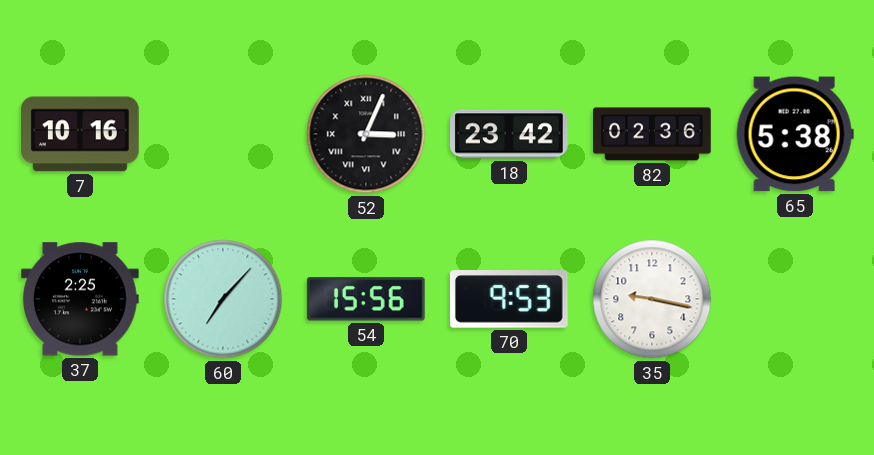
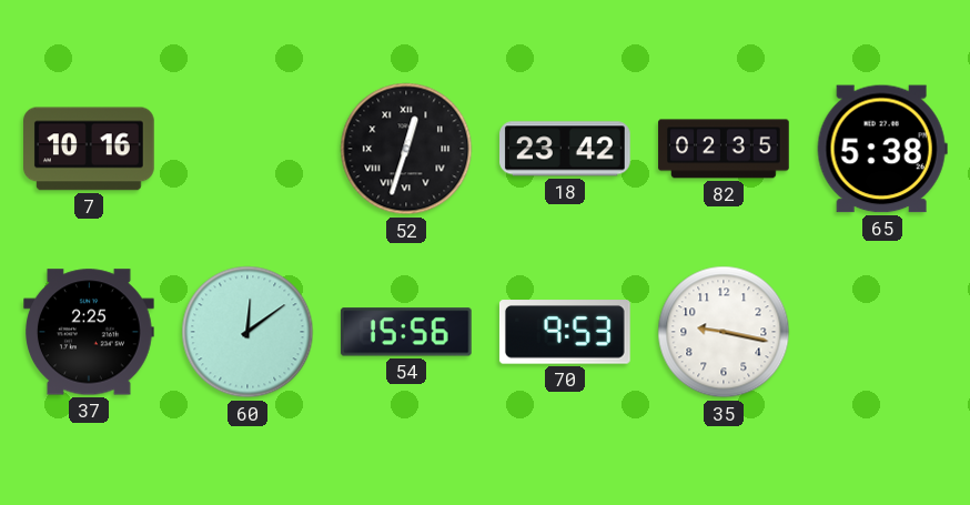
52: 3:04 -> 12:33 (406, 149)
82: 02:36 -> 02:35 (724, 149)
60: 7:07 -> 12:09 (247, 332)
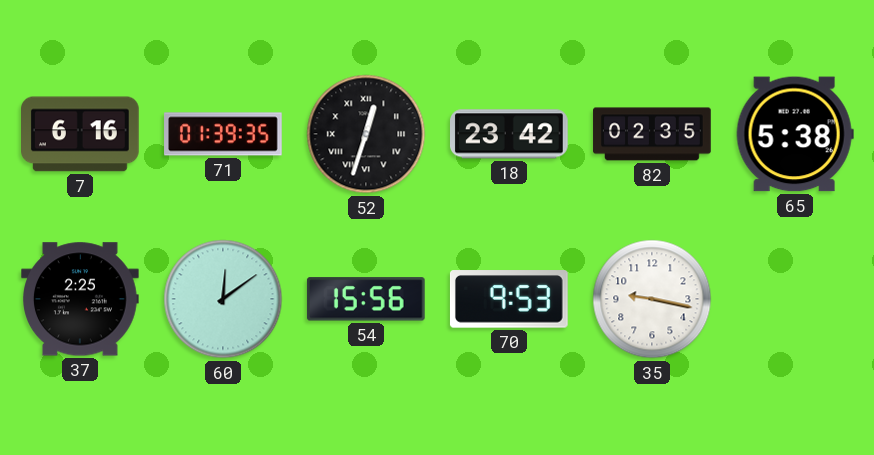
7: 10:16 -> 6:16 (81, 134)
71: none -> 01:39 (223, 134)
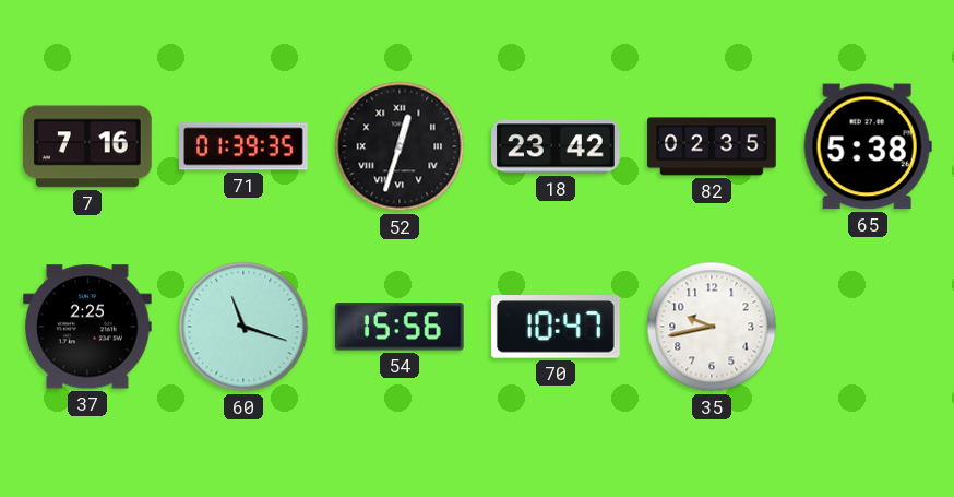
7: 6:16 -> 7:16 (88, 146)
60: 12:09 -> 11:18 (243, 327)
70: 9:53 -> 10:47 (556, 327)
35: 9:17 -> 9:43 (712, 327)
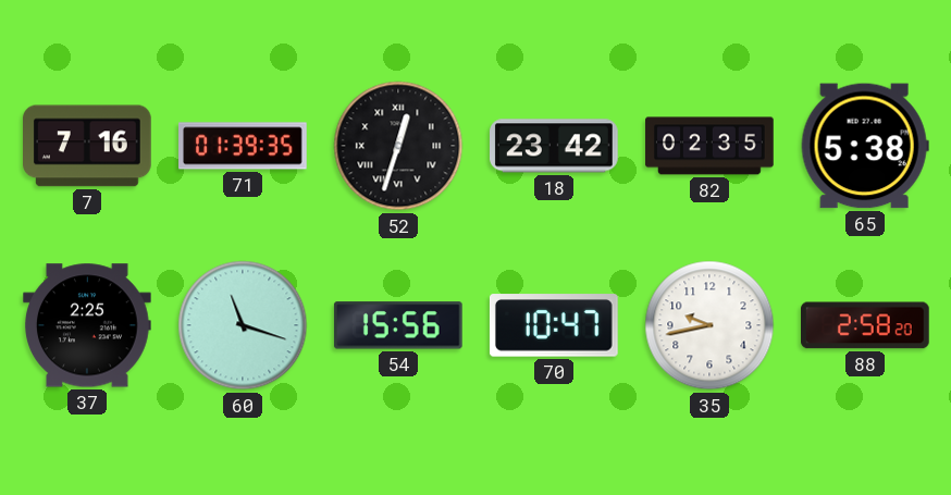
88: none -> 2:58 (866, 325)
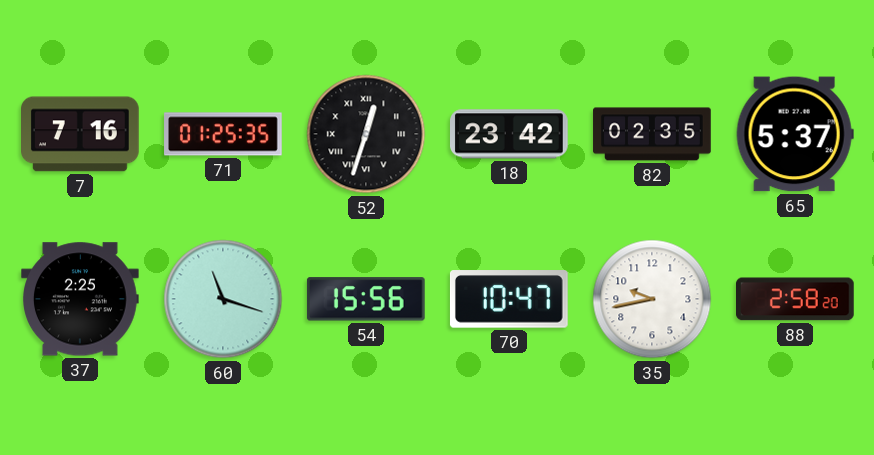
71: 01:39 -> 01:25 (223, 134)
65: 5:38 -> 5:37 (795, 134)
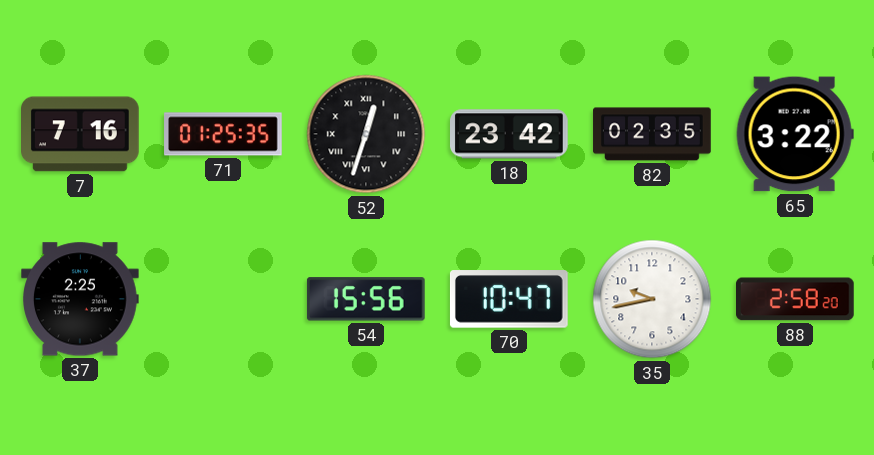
65: 5:37 -> 3:22 (795, 134)
60: 11:18 -> none (223, 299)
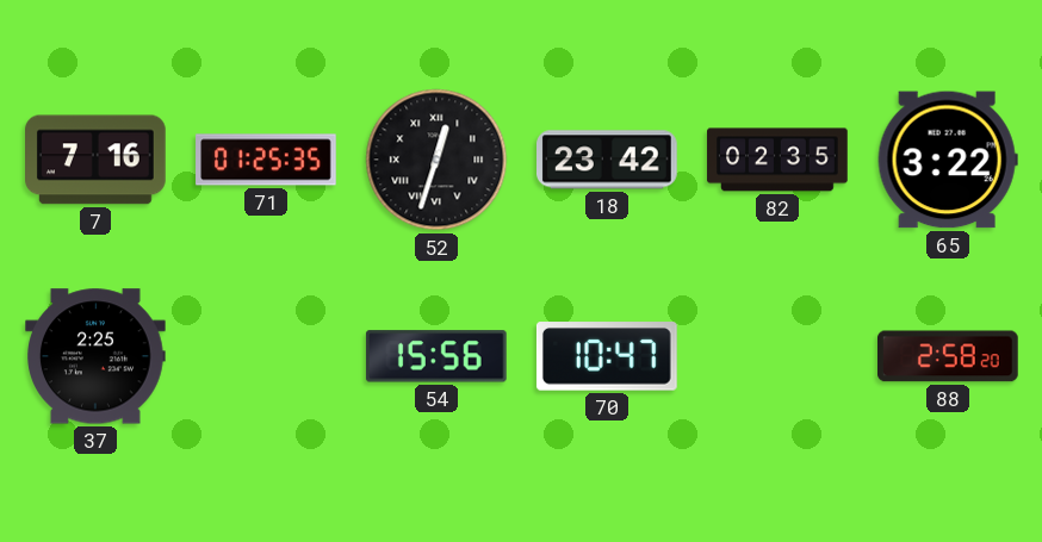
35: 9:43 -> none (652, 299)
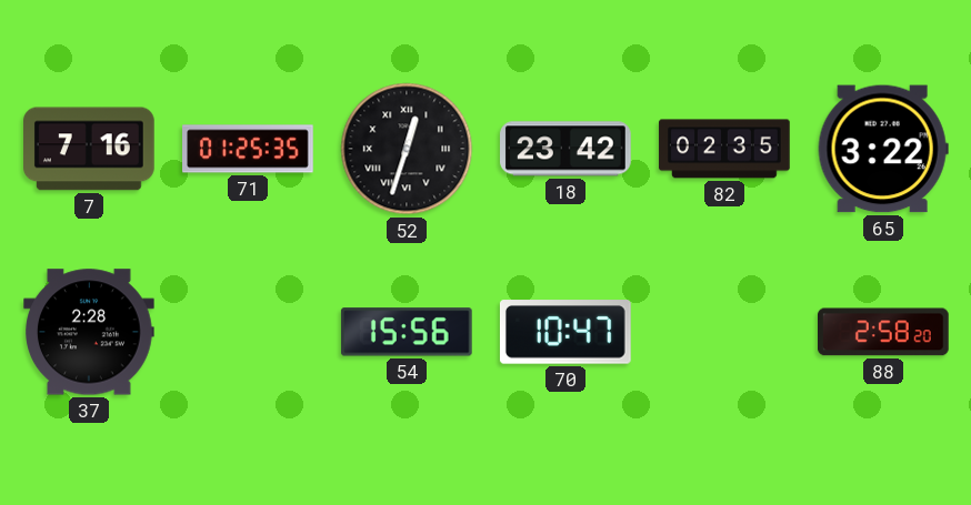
37: 2:25 -> 2:28 (90, 332)
